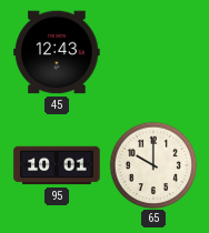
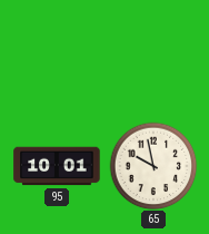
45: 12:43 -> none (57, 52)
65: 10:00 -> 9:58 (153, 166)
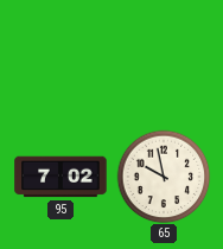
95: 10:01 -> 7:02 (60, 177)
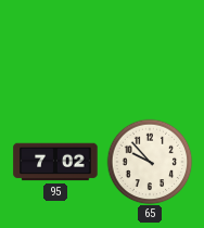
65: 9:58 -> 9:53 (150, 162)
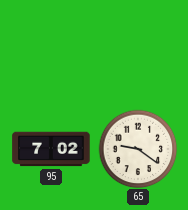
65: 9:53 -> 9:21 (138, 149)
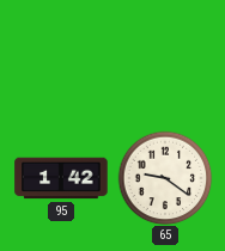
95: 7:02 -> 1:42 (61, 178)
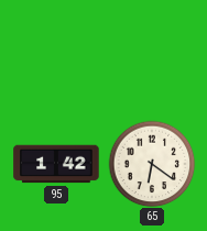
65: 9:21 -> 6:21 (152, 164)
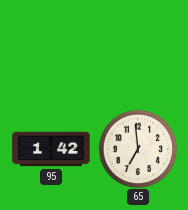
65: 6:21 -> 6:59 (138, 149)
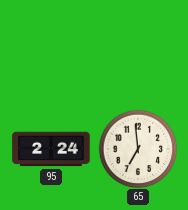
95: 1:42 -> 2:24 (51, 149)
